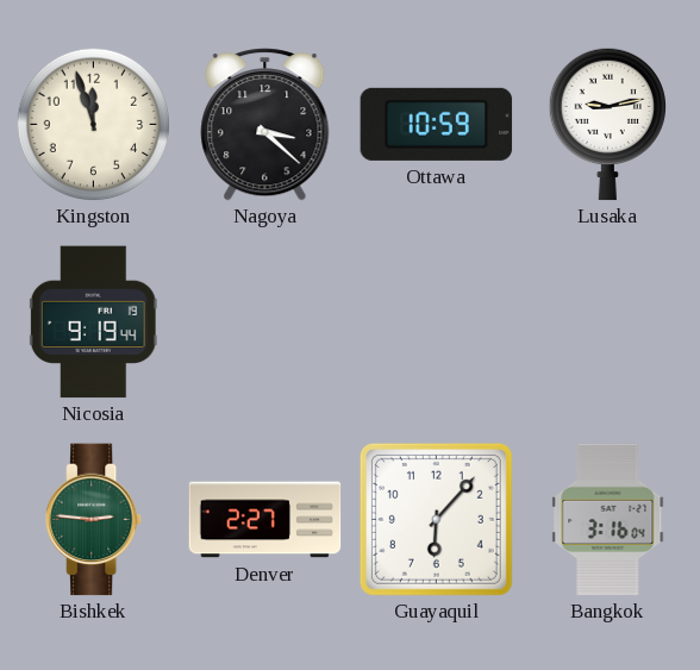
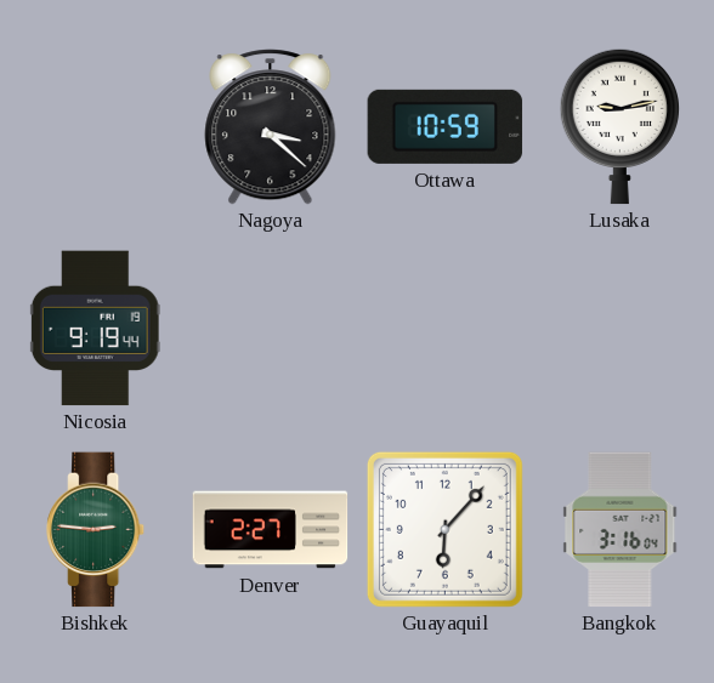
Kingston: 11:57 -> none (93, 124)
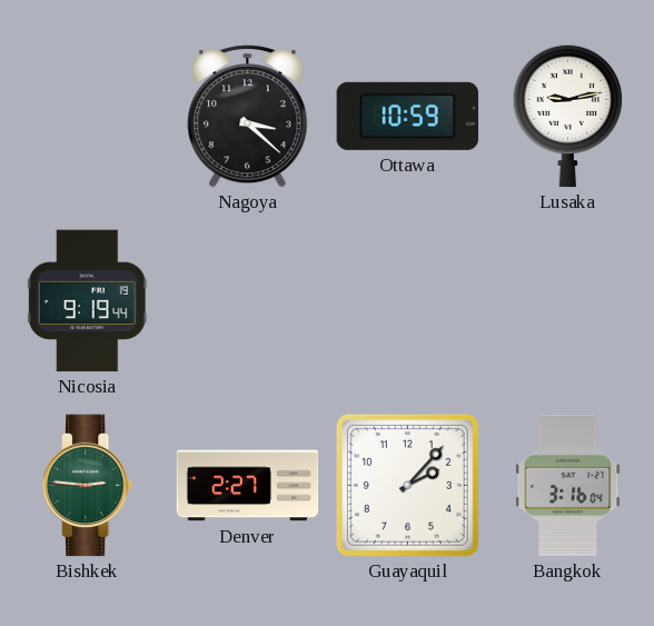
Guayaquil: 6:07 -> 2:07 (407, 485)
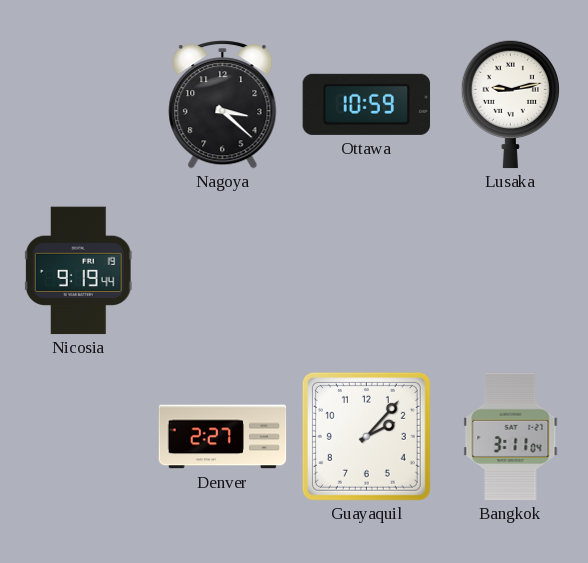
Bishkek: 2:46 -> none (89, 486)
Bangkok: 3:16 -> 3:11 (511, 437)
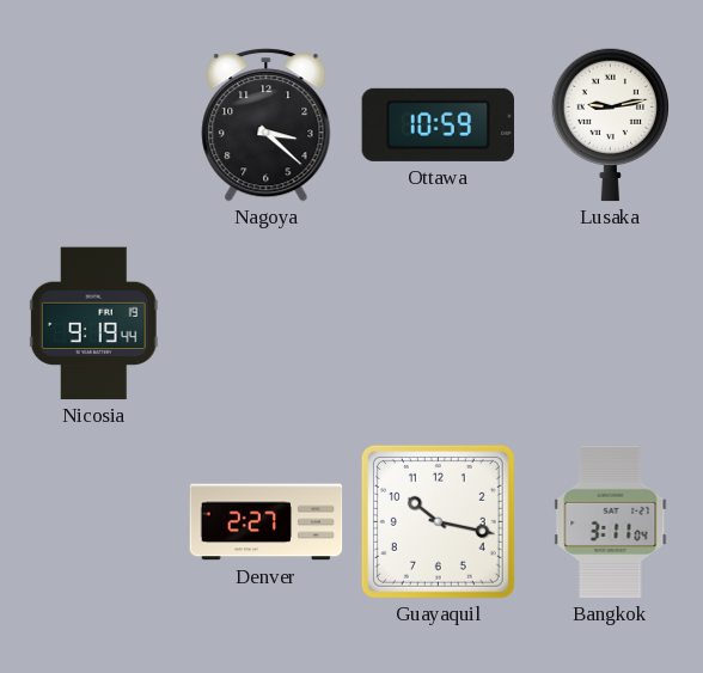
Guayaquil: 2:07 -> 10:17 (438, 521)
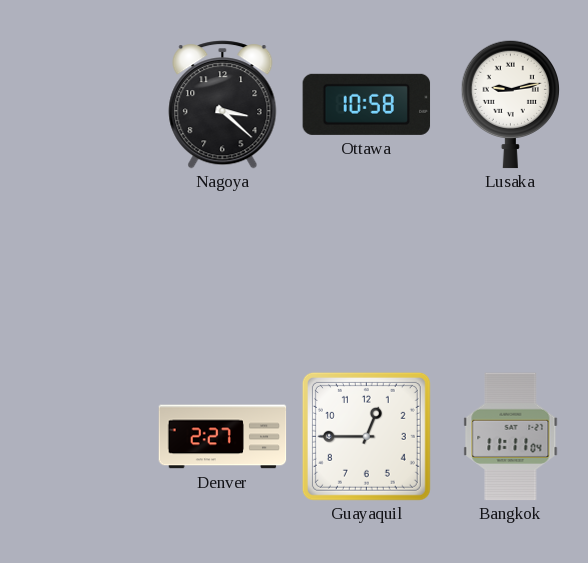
Ottawa: 10:59 -> 10:58 (367, 104)
Nicosia: 9:19 -> none (93, 324)
Guayaquil: 10:17 -> 12:45 (366, 436)
Bangkok: 3:11 -> 11:11 (511, 437)
